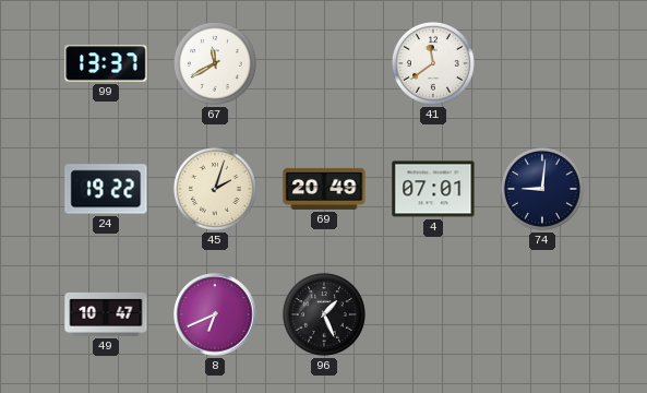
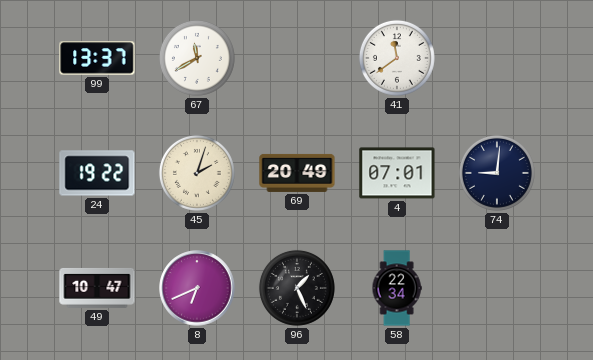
58: none -> 22:34 (397, 288)
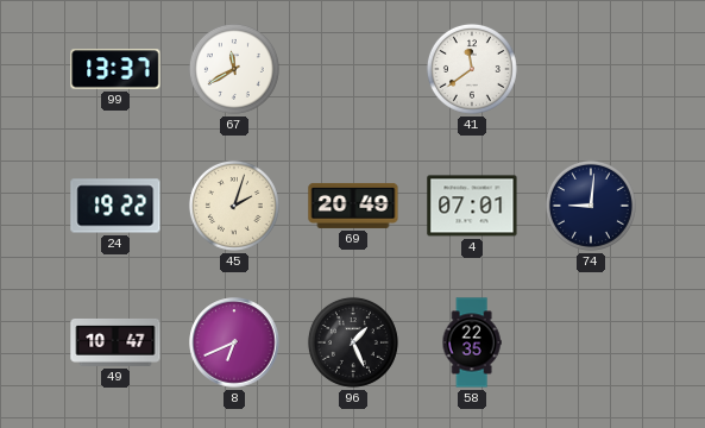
58: 22:34 -> 22:35 (472, 342)
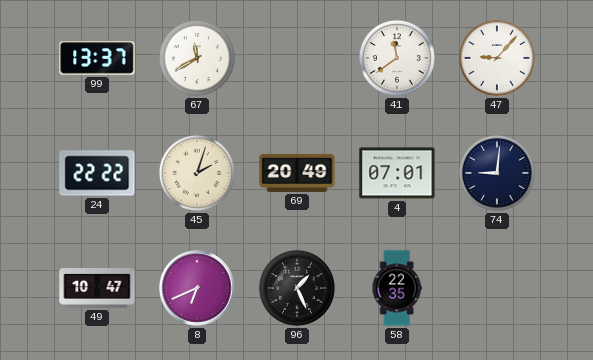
47: none -> 9:07 (497, 58)
24: 19:22 -> 22:22 (97, 173)
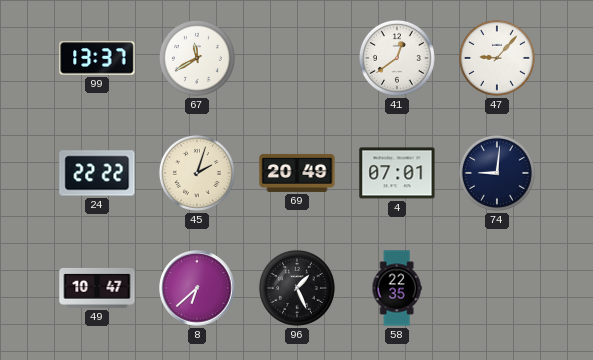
41: 11:39 -> 12:39 (397, 58)
8: 6:41 -> 6:38 (197, 288)
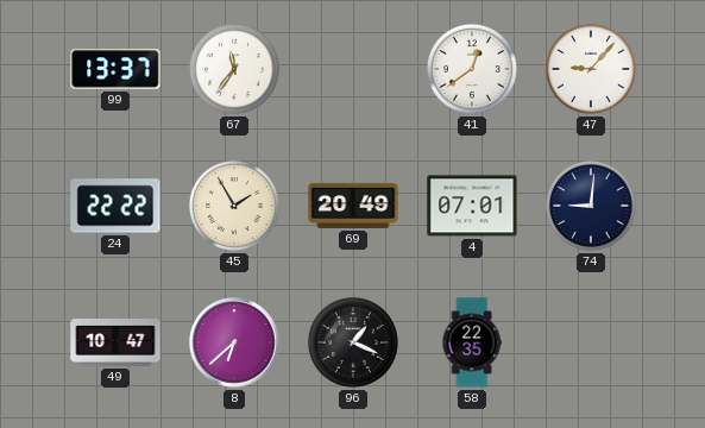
67: 11:40 -> 11:36 (234, 69)
45: 2:03 -> 1:55 (234, 206)
96: 1:26 -> 1:19 (353, 342)
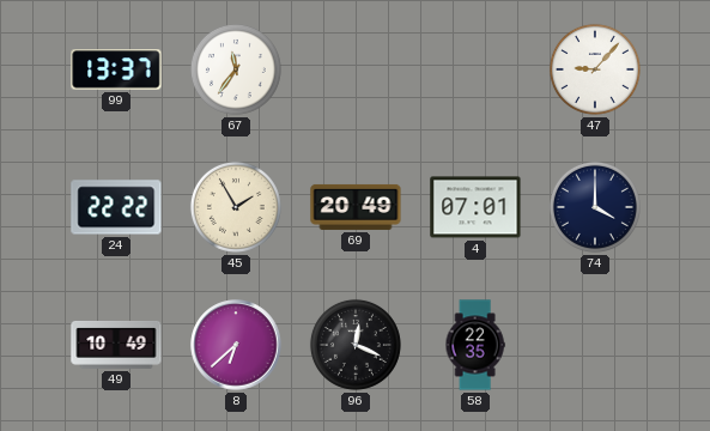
41: 12:39 -> none (472, 69)
74: 9:01 -> 4:00 (595, 207)
49: 10:47 -> 10:49 (116, 345)
96: 1:19 -> 12:19 (356, 345)
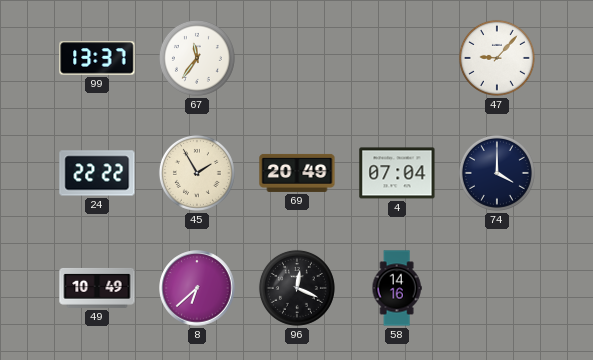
4: 07:01 -> 07:04 (397, 173)
58: 22:35 -> 14:16 (397, 288)
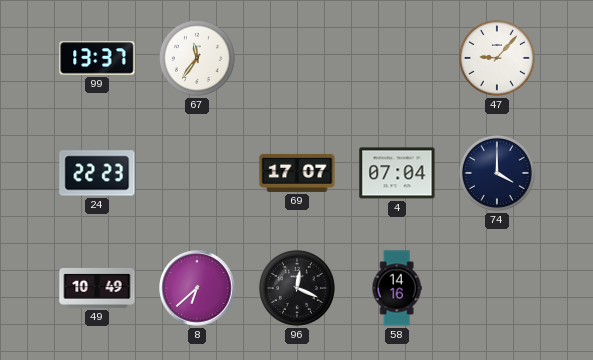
24: 22:22 -> 22:23 (97, 173)
45: 1:55 -> none (197, 173)
69: 20:49 -> 17:07 (297, 173)
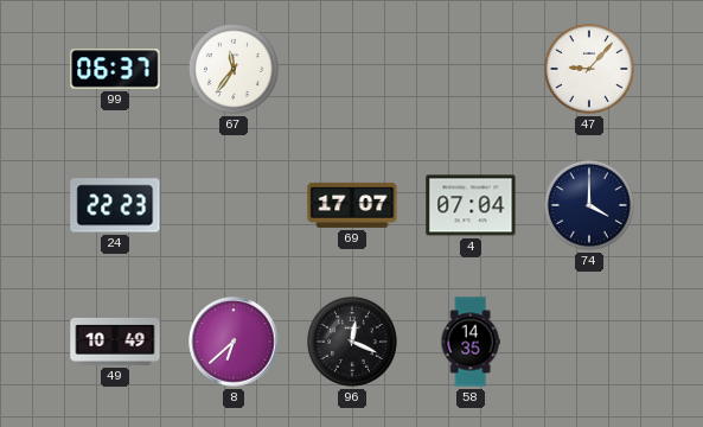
99: 13:37 -> 06:37 (115, 69)
58: 14:16 -> 14:35 (471, 342)
